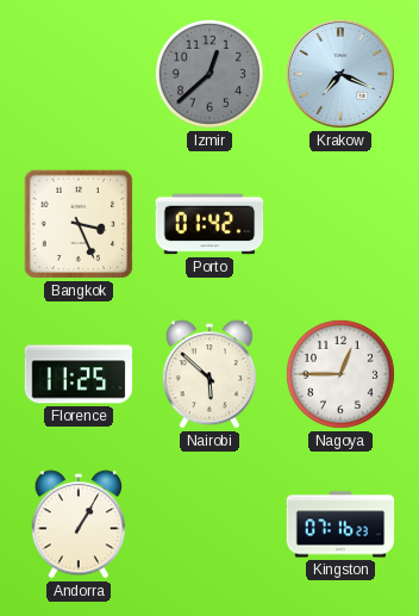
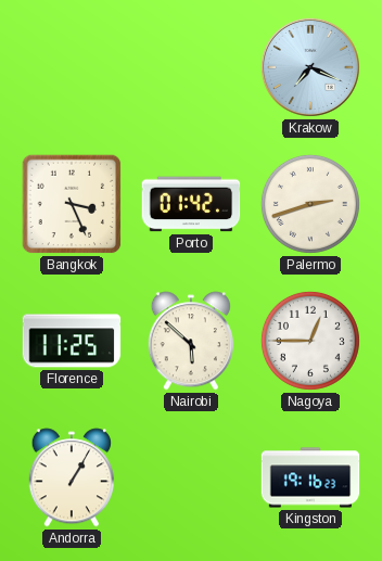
Izmir: 12:38 -> none (209, 74)
Palermo: none -> 2:42 (310, 204)
Kingston: 07:16 -> 19:16 (310, 477)
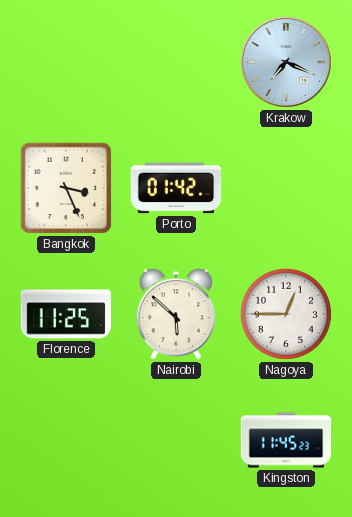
Palermo: 2:42 -> none (310, 204)
Andorra: 1:05 -> none (72, 477)
Kingston: 19:16 -> 11:45 (286, 440)
